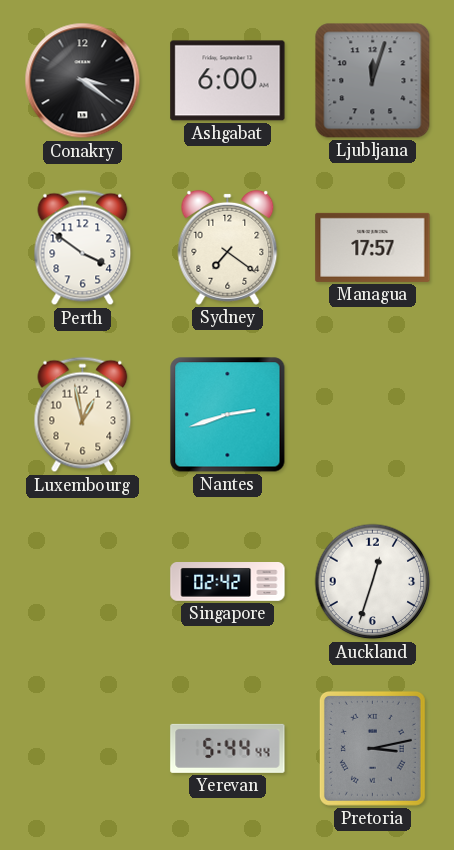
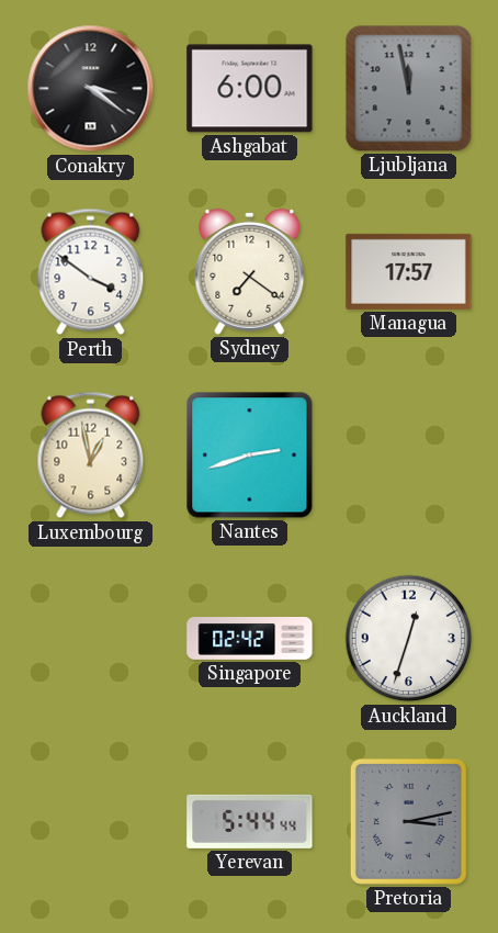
Ljubljana: 12:03 -> 11:58 (409, 89)
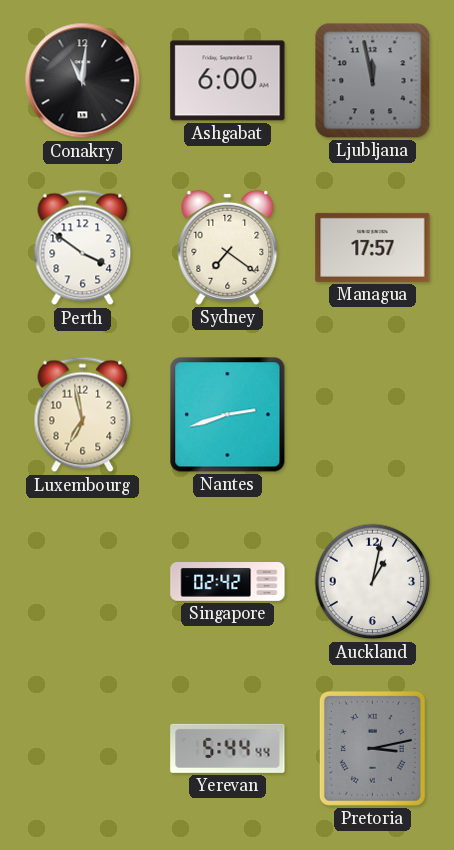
Conakry: 3:21 -> 11:01 (83, 81)
Luxembourg: 12:58 -> 6:58 (83, 415)
Auckland: 12:33 -> 1:02 (373, 582)
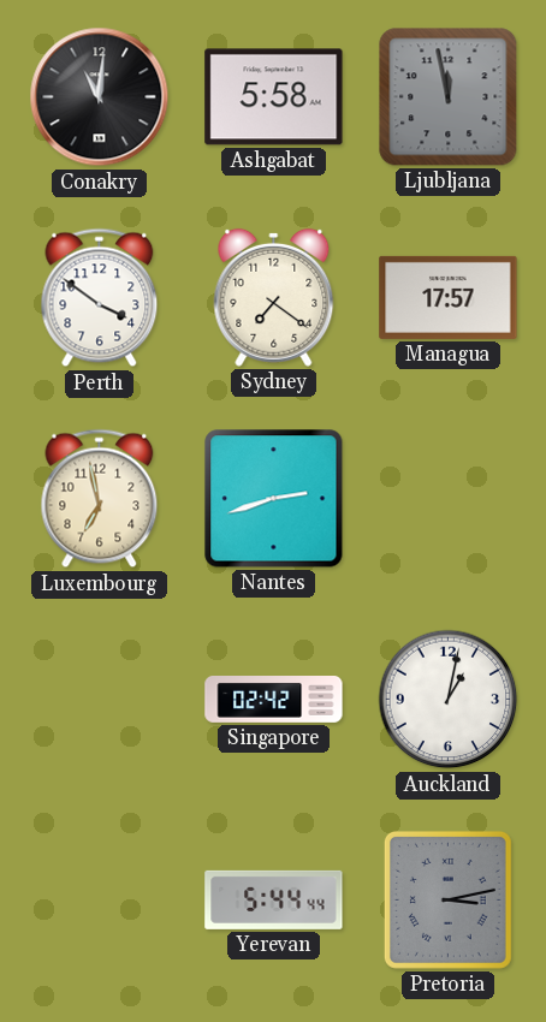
Ashgabat: 6:00 -> 5:58 (274, 97)
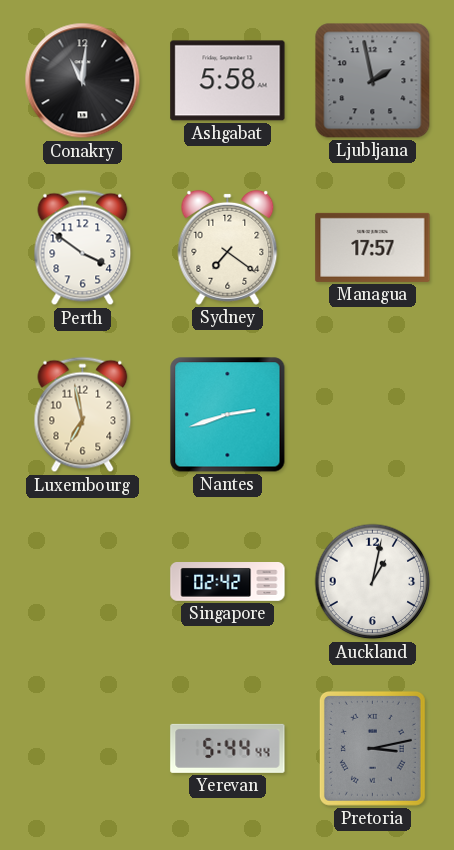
Ljubljana: 11:58 -> 1:58 (373, 81)
